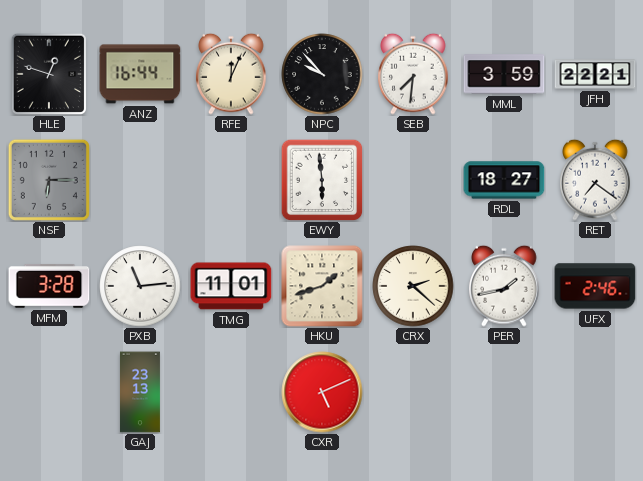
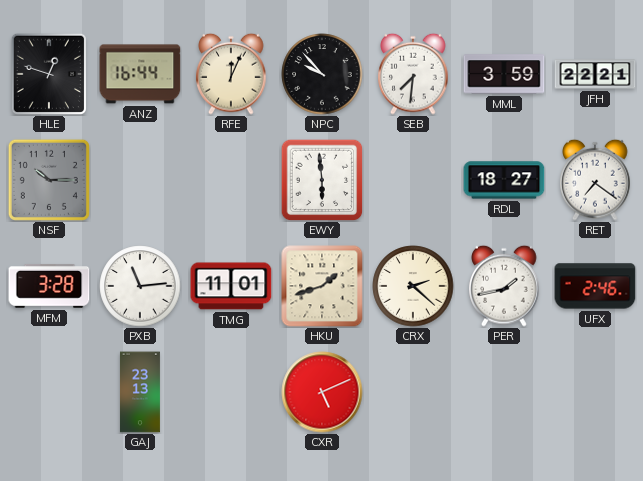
NSF: 6:15 -> 10:15 (49, 180)
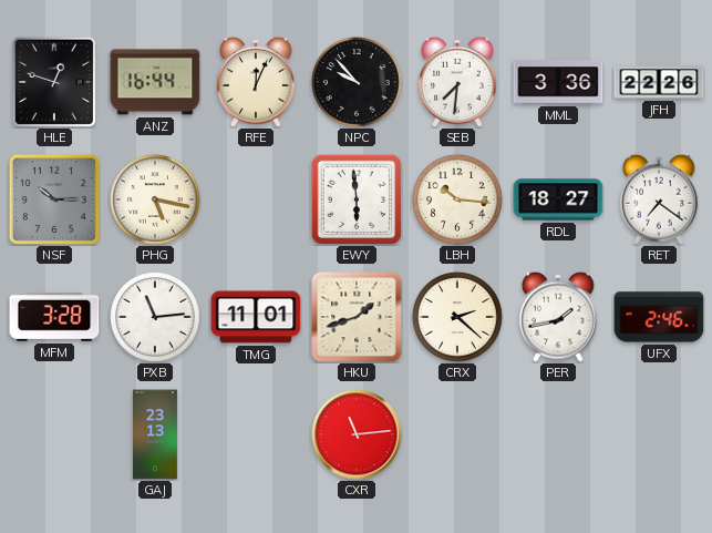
MML: 3:59 -> 3:36 (558, 82)
JFH: 22:21 -> 22:26 (659, 82)
PHG: none -> 5:17 (155, 199)
LBH: none -> 10:16 (457, 199)
CXR: 5:11 -> 11:14 (357, 434)
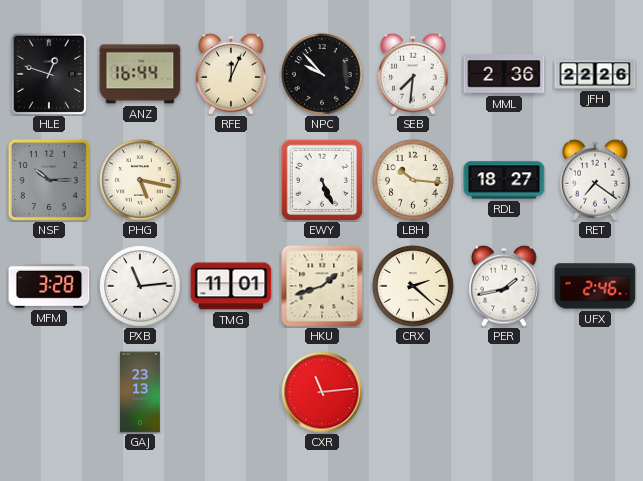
MML: 3:36 -> 2:36 (504, 74)
EWY: 5:59 -> 5:26 (322, 180)
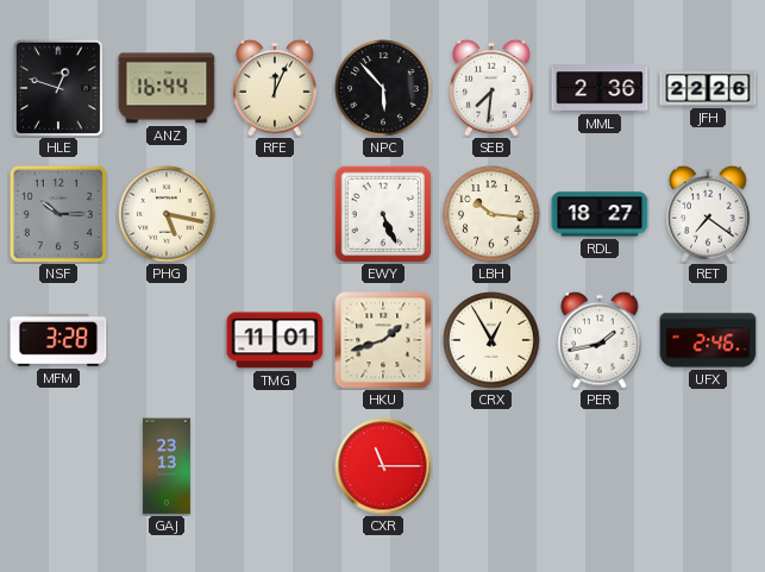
NPC: 9:53 -> 5:53 (383, 88)
PXB: 11:14 -> none (140, 286)
CRX: 2:22 -> 12:55 (491, 340)
CXR: 11:14 -> 11:15 (383, 466)
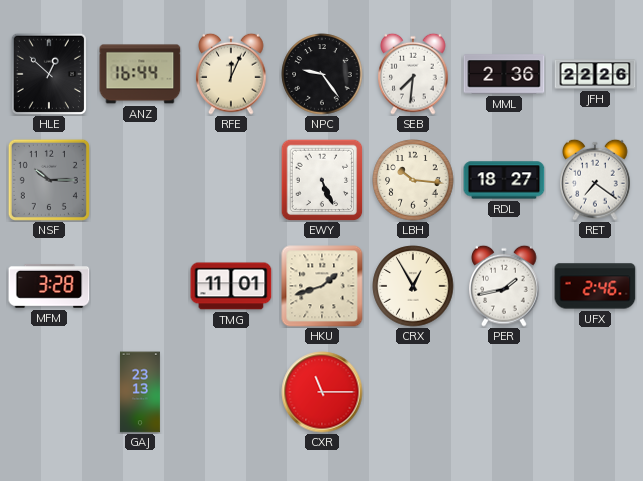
HLE: 12:48 -> 12:52 (49, 73)
NPC: 5:53 -> 9:24 (322, 74)
PHG: 5:17 -> none (167, 214)
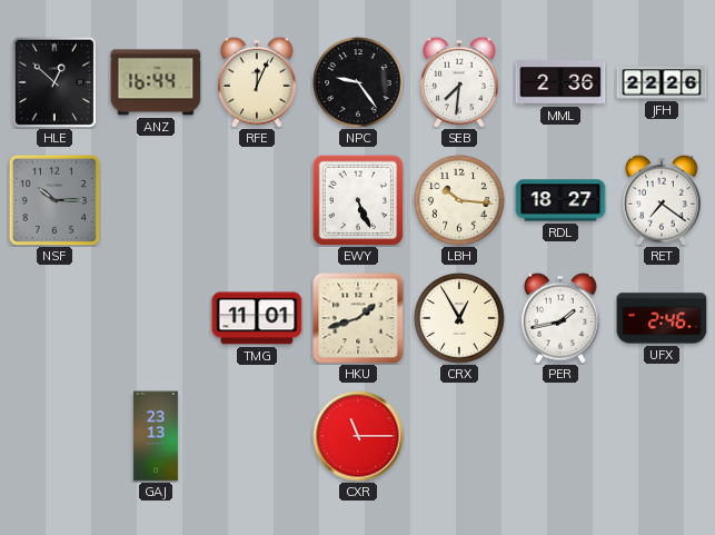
MFM: 3:28 -> none (49, 286)
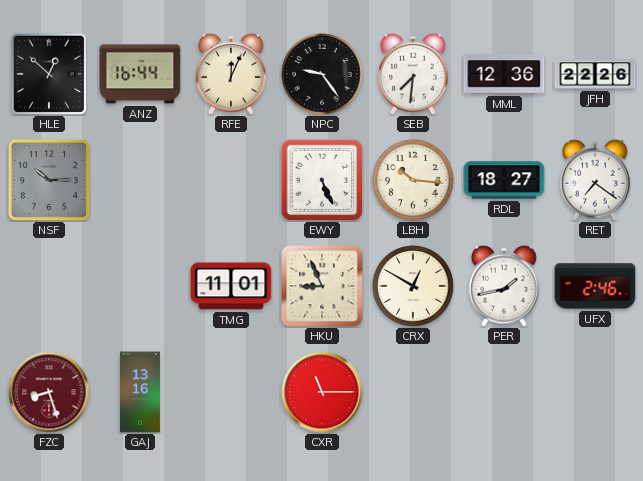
MML: 2:36 -> 12:36 (504, 74)
HKU: 1:42 -> 8:56 (322, 286)
CRX: 12:55 -> 12:50 (413, 286)
FZC: none -> 8:27 (49, 392)
GAJ: 23:13 -> 13:16 (140, 392)
